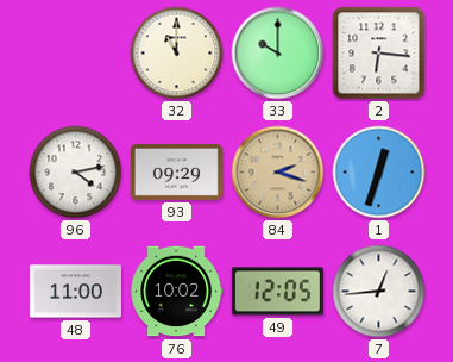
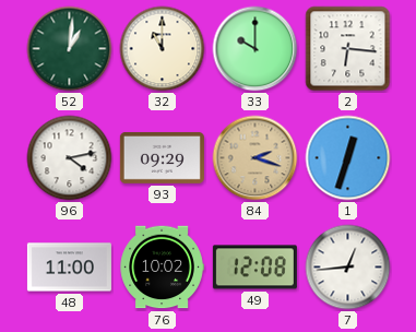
52: none -> 1:01 (70, 49)
49: 12:05 -> 12:08 (254, 268)
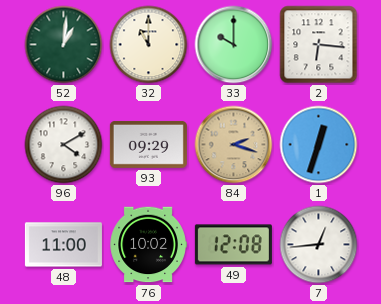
96: 4:13 -> 4:10 (64, 145)
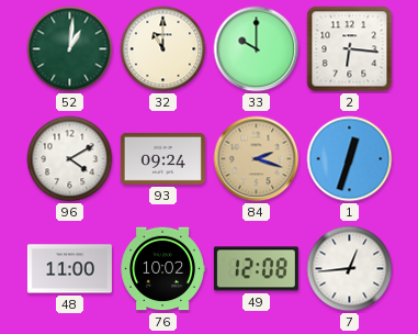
93: 09:29 -> 09:24 (162, 158)
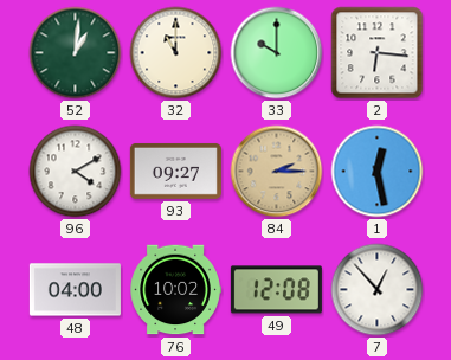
93: 09:24 -> 09:27 (175, 171)
84: 2:18 -> 2:15 (277, 172)
1: 12:33 -> 12:28 (378, 172)
48: 11:00 -> 04:00 (75, 290)
7: 12:44 -> 12:53 (378, 290)
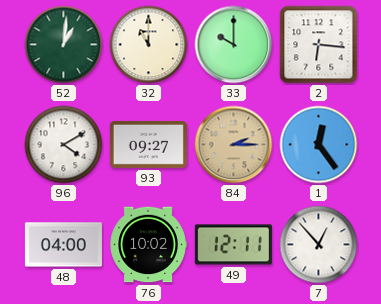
1: 12:28 -> 12:24 (319, 145)
49: 12:08 -> 12:11 (233, 245)
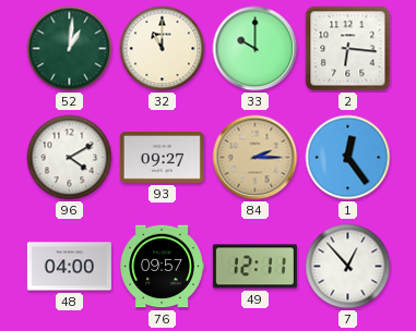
76: 10:02 -> 09:57 (162, 267)
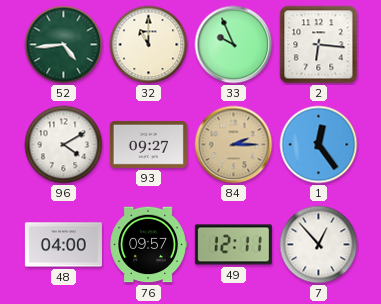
52: 1:01 -> 4:44 (64, 45)
33: 10:00 -> 9:56 (234, 45)
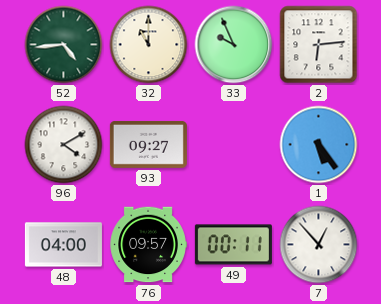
2: 6:16 -> 6:14 (319, 45)
84: 2:15 -> none (234, 145)
1: 12:24 -> 5:24 (319, 145)
49: 12:11 -> 00:11 (233, 245)
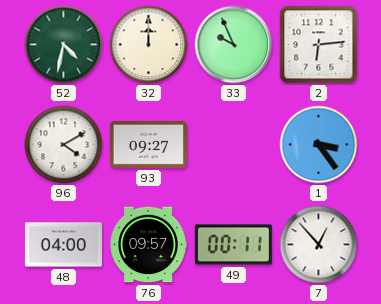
52: 4:44 -> 4:32 (64, 45)
32: 11:00 -> 12:00 (149, 45)
1: 5:24 -> 3:24 (319, 145)
